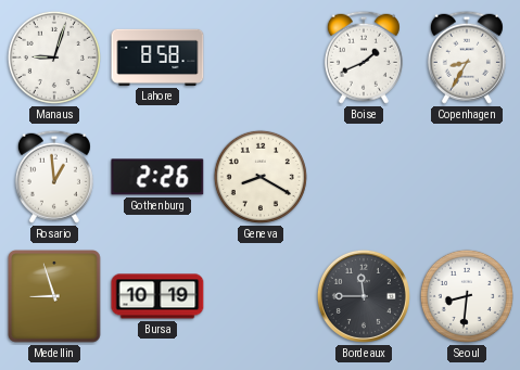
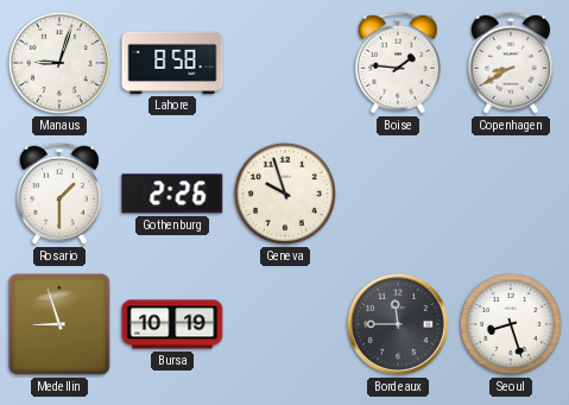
Boise: 1:41 -> 1:46 (398, 63)
Copenhagen: 8:35 -> 8:40 (511, 63)
Rosario: 12:59 -> 1:30 (59, 194)
Geneva: 8:20 -> 9:57 (285, 194)
Seoul: 8:31 -> 8:27 (511, 324)
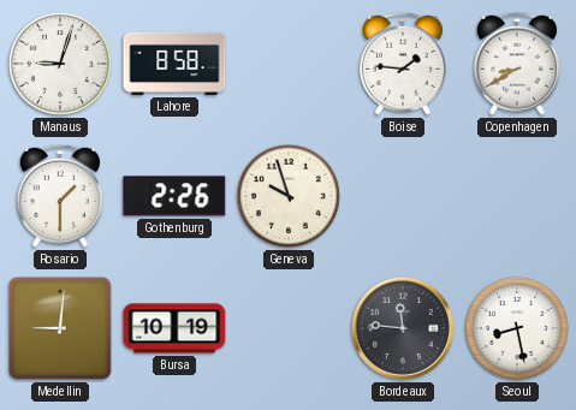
Medellin: 8:57 -> 9:01 (60, 328)
Bordeaux: 11:45 -> 11:46 (403, 328)
Seoul: 8:27 -> 8:28 (517, 328)
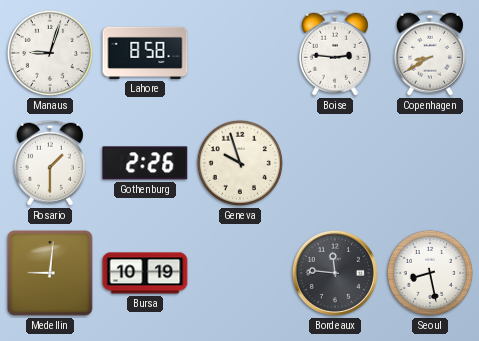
Boise: 1:46 -> 2:46 (335, 53)
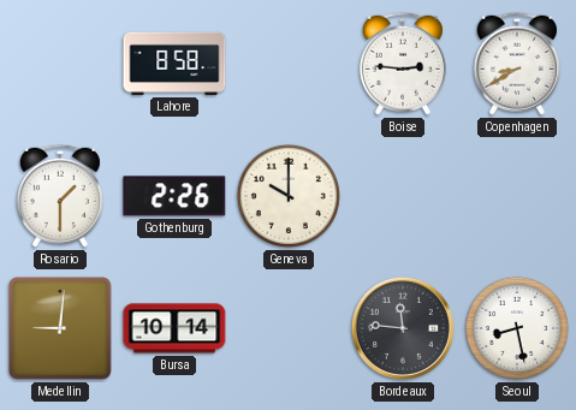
Manaus: 9:03 -> none (50, 53)
Geneva: 9:57 -> 10:00 (289, 196)
Bursa: 10:19 -> 10:14 (174, 328)
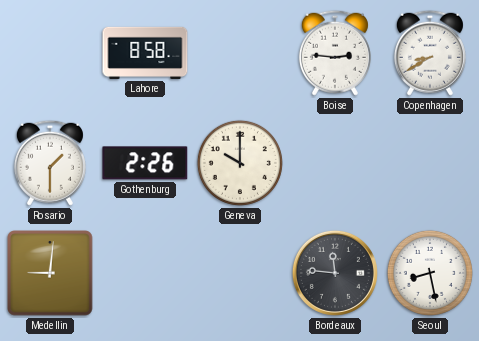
Bursa: 10:14 -> none (174, 328)
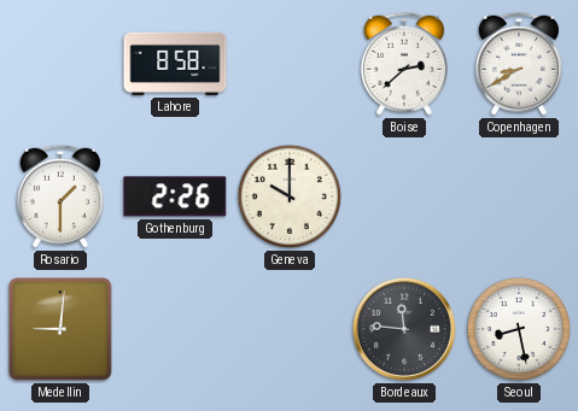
Boise: 2:46 -> 2:38 (404, 64)
